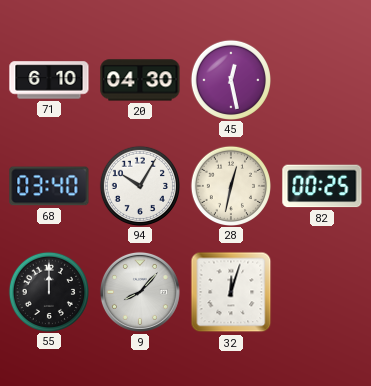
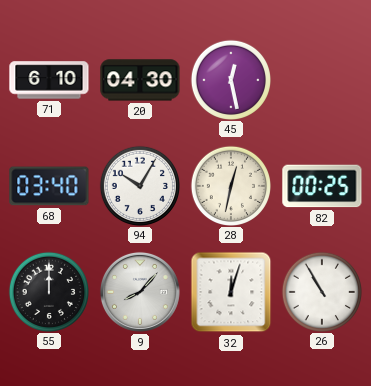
26: none -> 10:55 (321, 291)
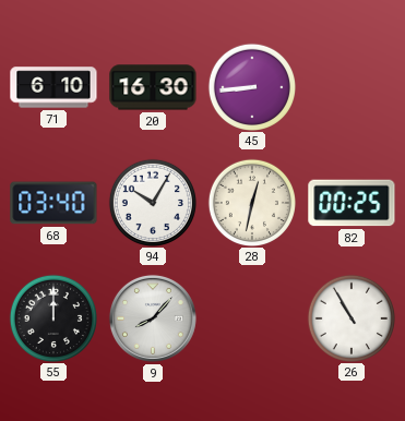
20: 04:30 -> 16:30 (153, 87)
45: 12:28 -> 8:44 (251, 86)
32: 12:03 -> none (231, 292)
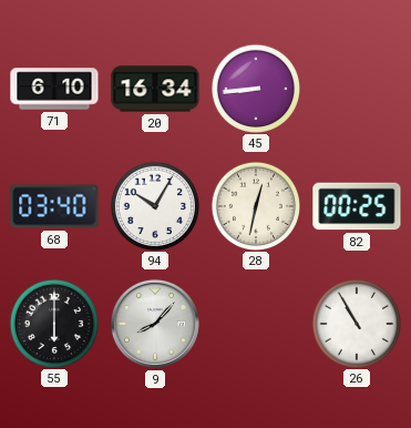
20: 16:30 -> 16:34 (155, 89)
55: 12:00 -> 6:00 (53, 323)
